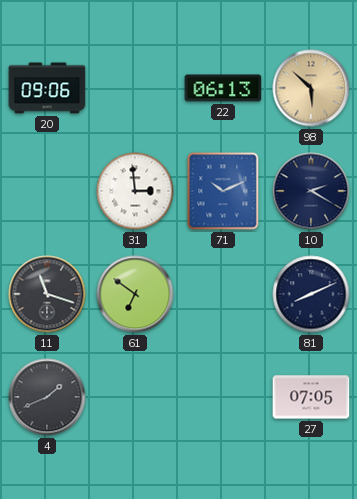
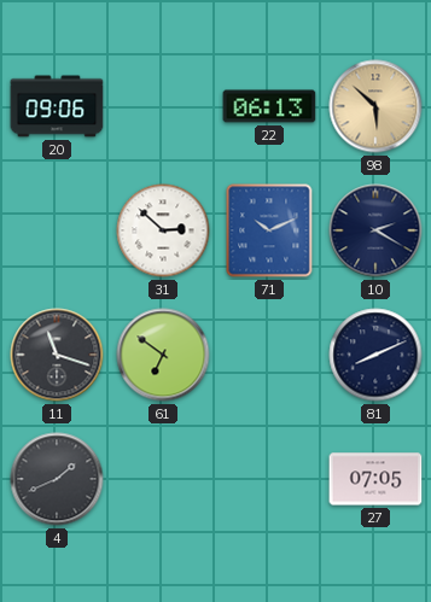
31: 2:59 -> 2:52 (163, 230)
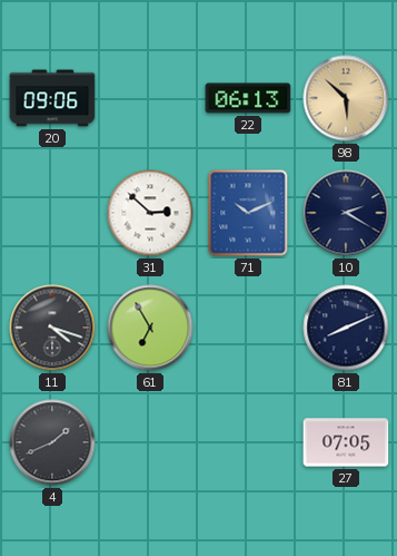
11: 11:18 -> 4:18 (52, 328)
61: 6:51 -> 6:55 (150, 328)
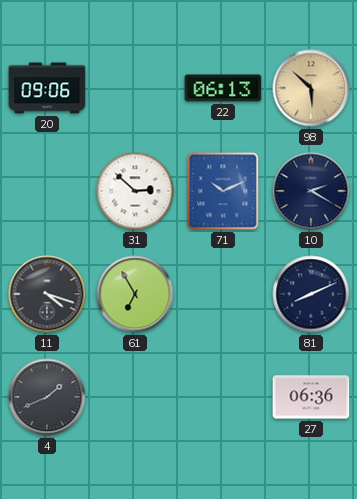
27: 07:05 -> 06:36 (311, 397)
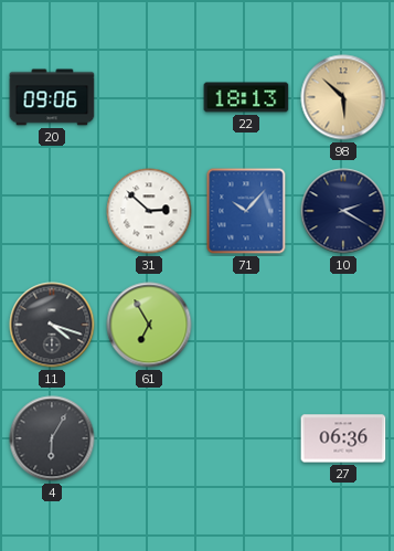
22: 06:13 -> 18:13 (246, 97)
71: 10:11 -> 10:07 (246, 211)
81: 8:11 -> none (311, 294)
4: 1:41 -> 6:05 (52, 438)
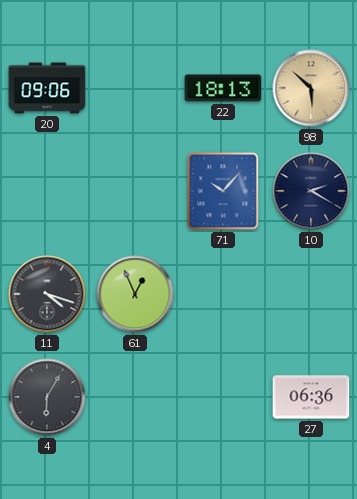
31: 2:52 -> none (149, 211)
61: 6:55 -> 12:56 (135, 294)
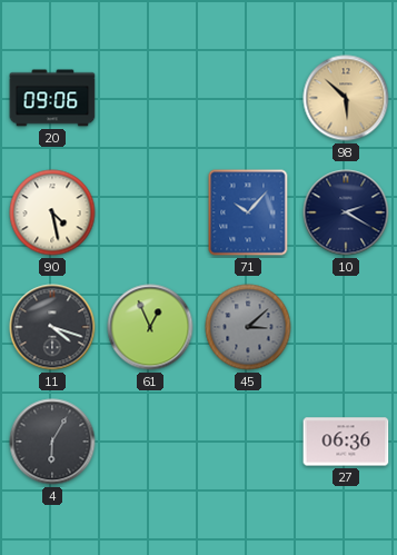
22: 18:13 -> none (223, 88)
90: none -> 4:28 (52, 212)
45: none -> 3:08 (248, 327)
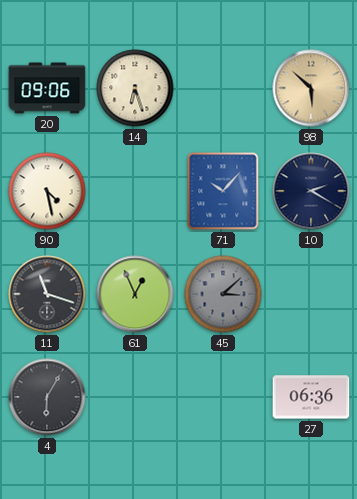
14: none -> 6:27 (135, 88)
11: 4:18 -> 11:18 (47, 294)
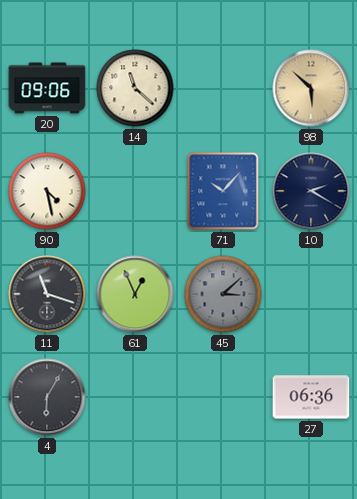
14: 6:27 -> 11:22 (135, 88)
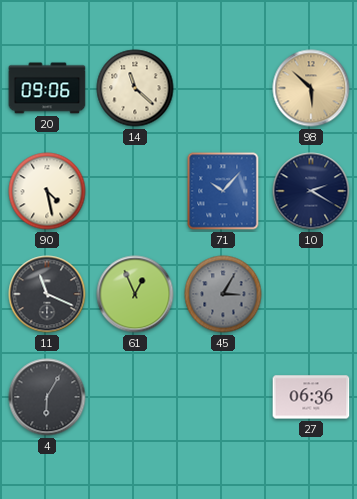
11: 11:18 -> 11:19 (47, 294)
45: 3:08 -> 3:05 (223, 294)
